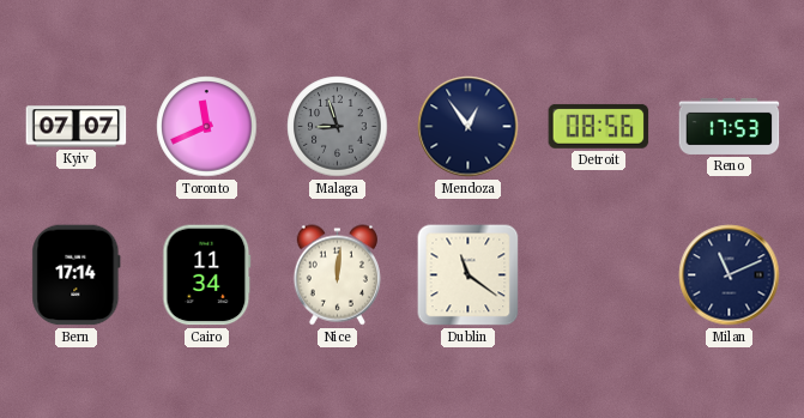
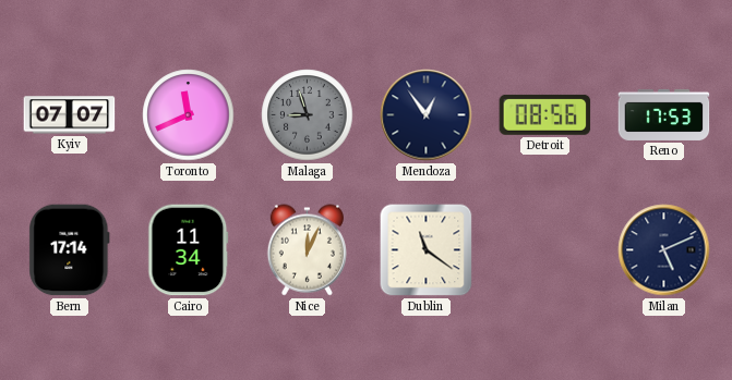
Nice: 12:01 -> 12:04 (307, 250)
Milan: 11:11 -> 5:11 (664, 250)
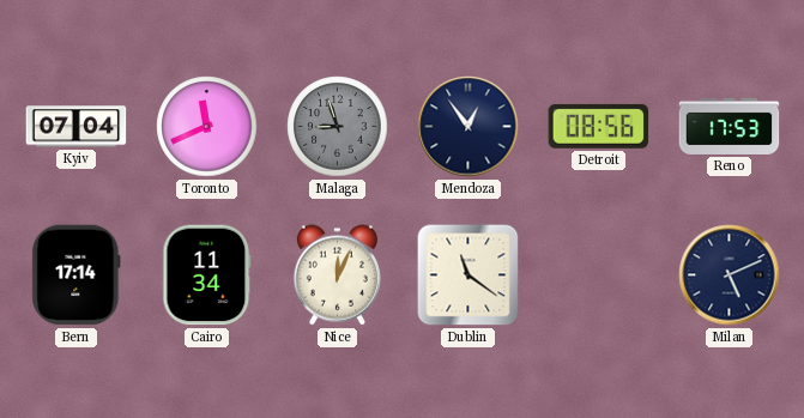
Kyiv: 07:07 -> 07:04 (77, 127)
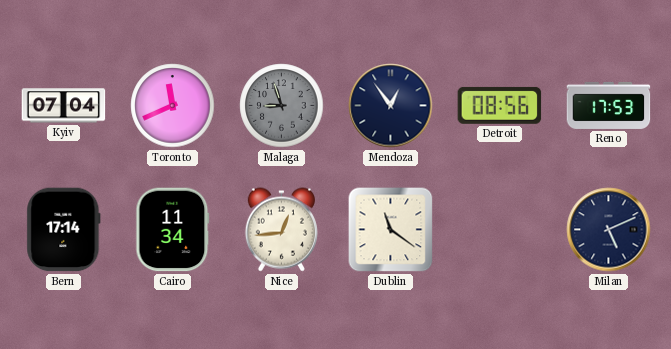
Nice: 12:04 -> 12:44 (281, 230)
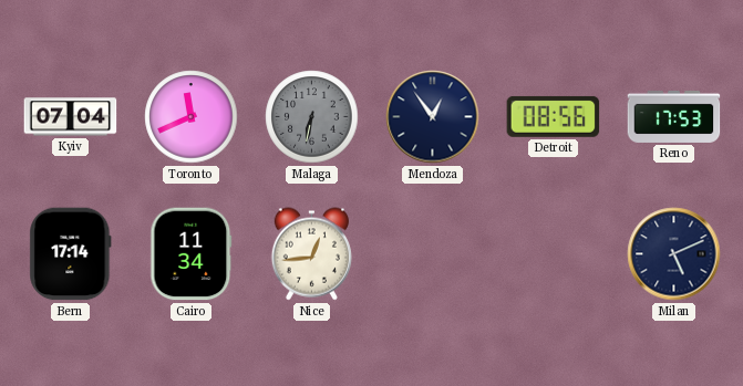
Malaga: 8:57 -> 6:32 (312, 117)
Dublin: 11:21 -> none (391, 230)
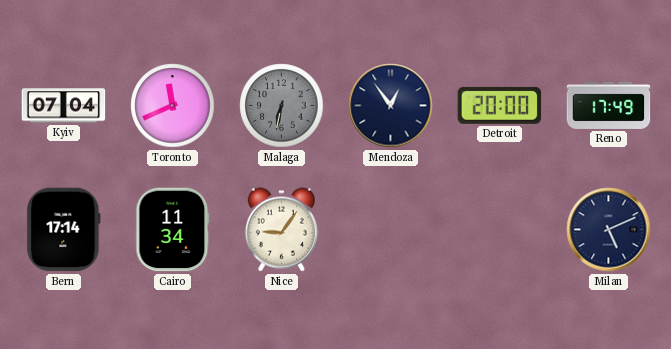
Detroit: 08:56 -> 20:00 (500, 105)
Reno: 17:53 -> 17:49 (609, 105)
Nice: 12:44 -> 9:06 (281, 230)
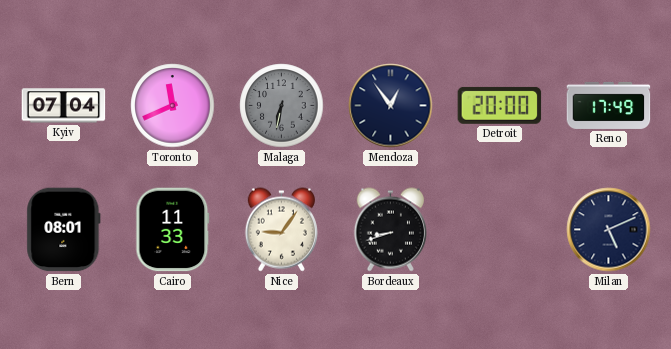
Bern: 17:14 -> 08:01 (64, 230)
Cairo: 11:34 -> 11:33 (173, 230)
Bordeaux: none -> 8:42 (390, 230)
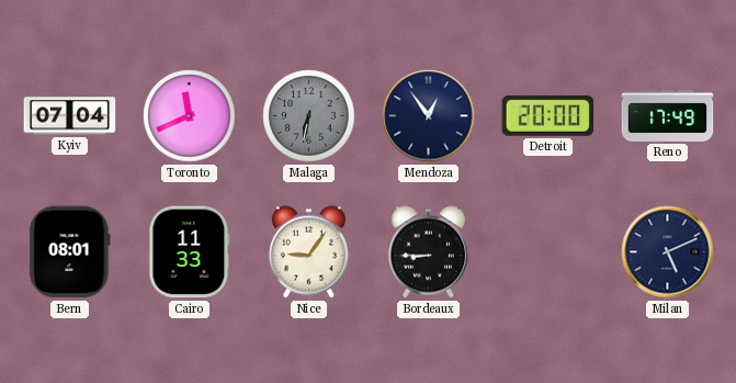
Bordeaux: 8:42 -> 8:45 (428, 252)
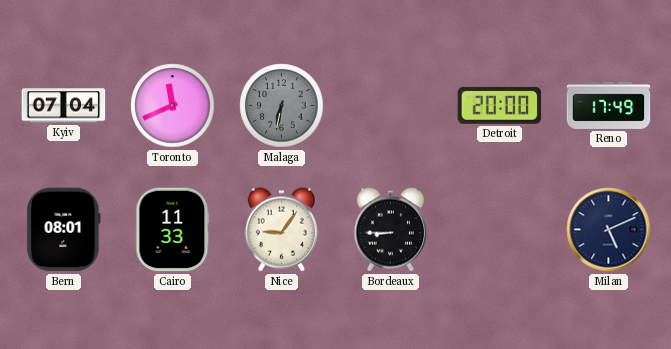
Mendoza: 12:54 -> none (429, 116)
